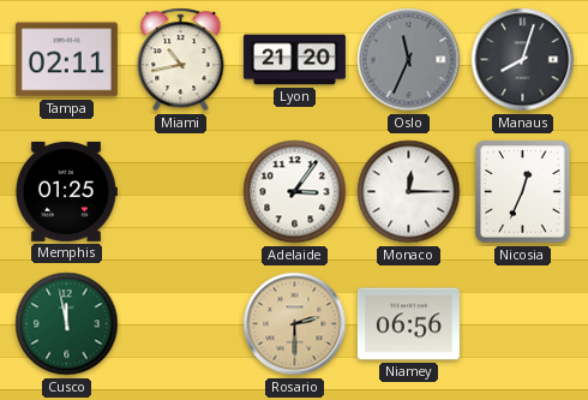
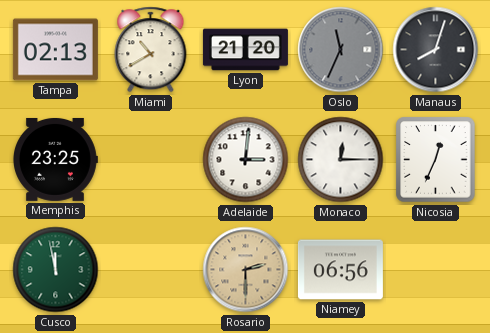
Tampa: 02:11 -> 02:13 (55, 50)
Miami: 10:43 -> 10:40 (151, 50)
Memphis: 01:25 -> 23:25 (56, 159)
Adelaide: 3:06 -> 3:01 (246, 160)
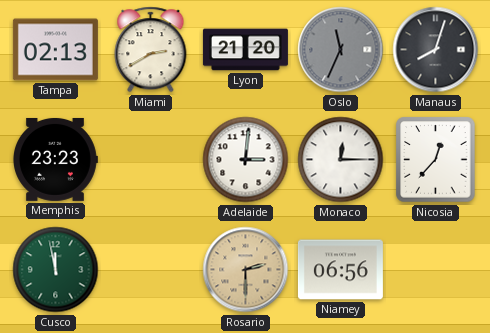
Miami: 10:40 -> 2:40 (151, 50)
Memphis: 23:25 -> 23:23 (56, 159)
Nicosia: 12:34 -> 12:37 (436, 160)
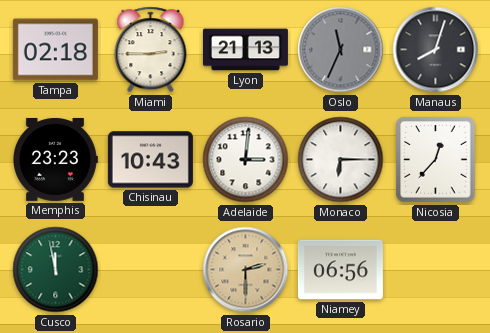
Tampa: 02:13 -> 02:18 (55, 50)
Miami: 2:40 -> 2:45 (151, 50)
Lyon: 21:20 -> 21:13 (245, 50)
Chisinau: none -> 10:43 (150, 160)
Monaco: 12:15 -> 6:15 (341, 160)
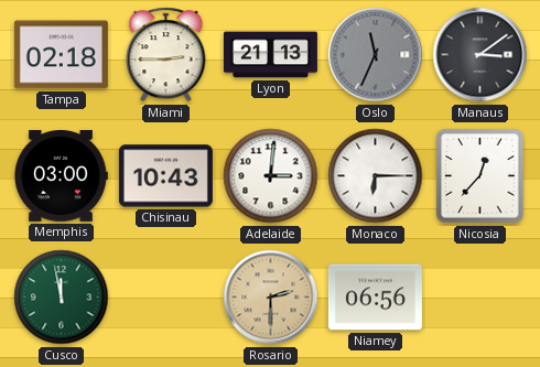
Manaus: 8:03 -> 3:09 (480, 55)
Memphis: 23:23 -> 03:00 (62, 175)
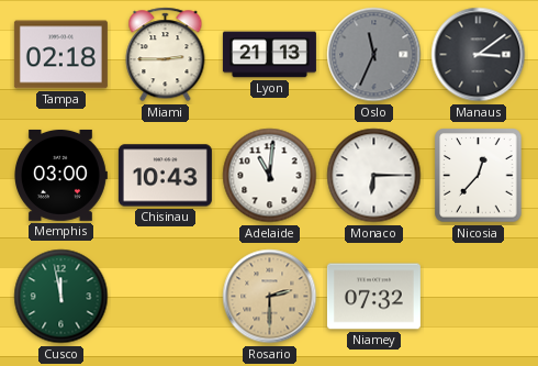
Adelaide: 3:01 -> 11:01 (270, 176)
Niamey: 06:56 -> 07:32 (373, 297)
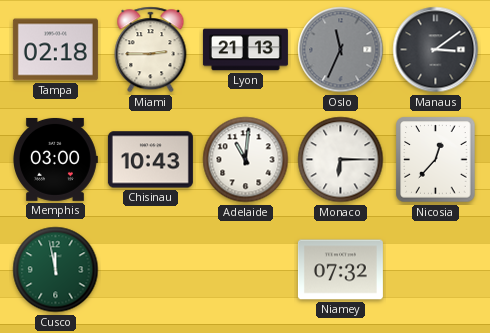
Rosario: 2:30 -> none (270, 297)
